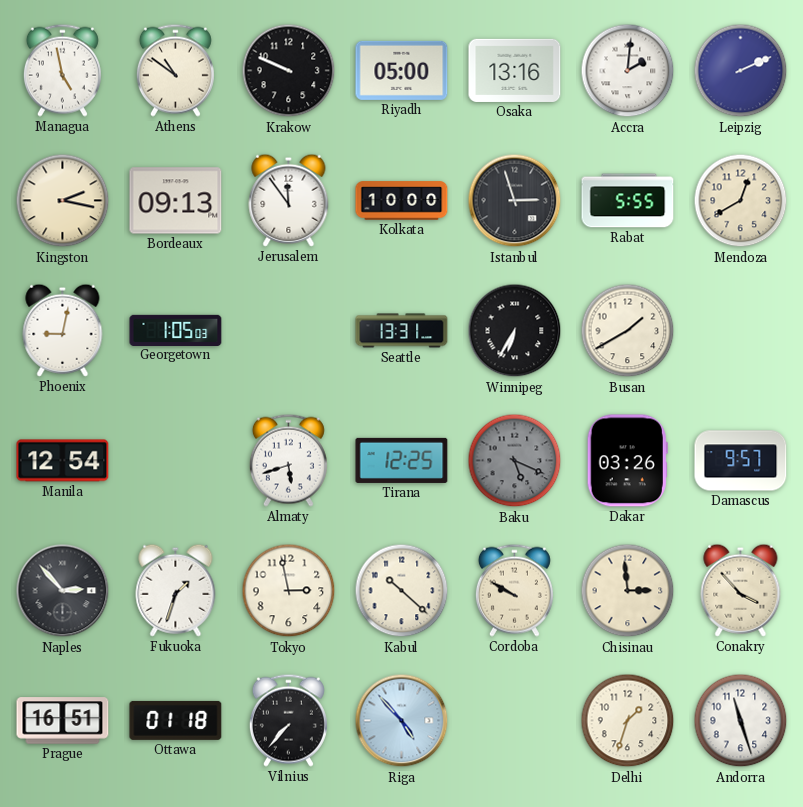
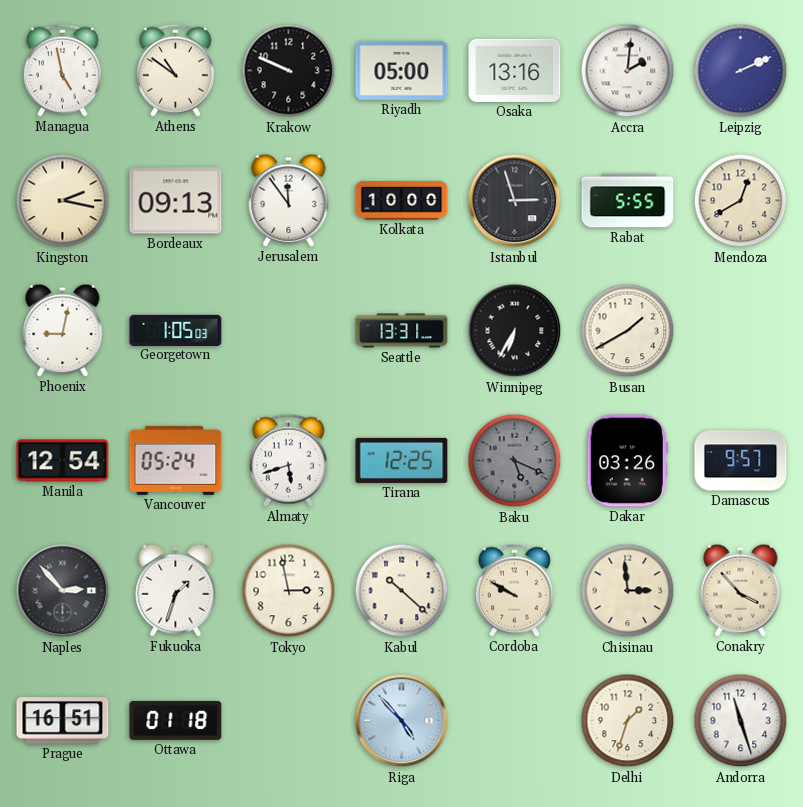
Vancouver: none -> 05:24 (176, 460)
Vilnius: 7:37 -> none (288, 720)
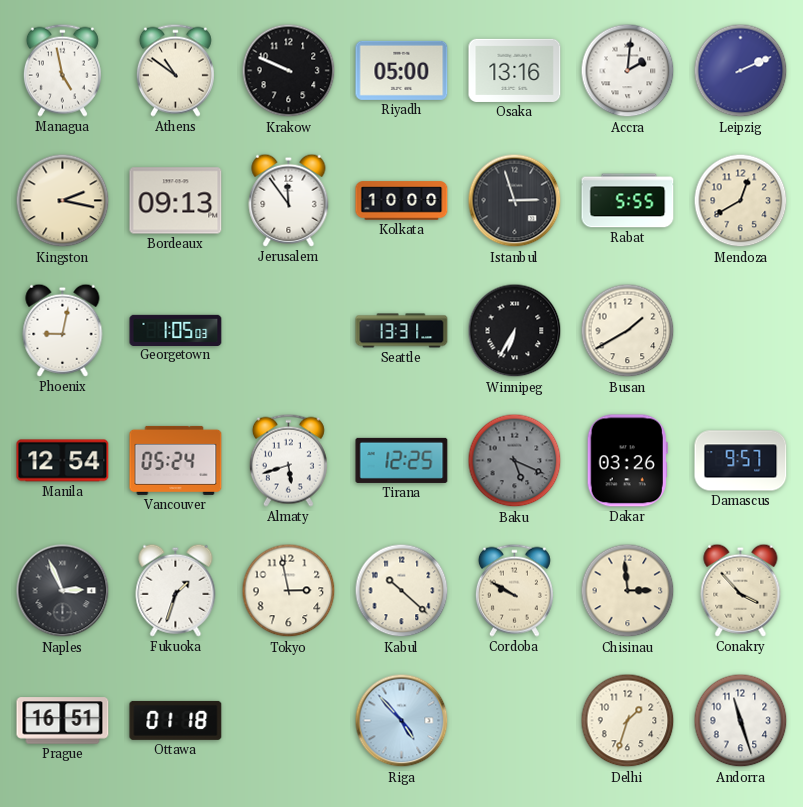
Naples: 2:53 -> 2:56 (63, 591)
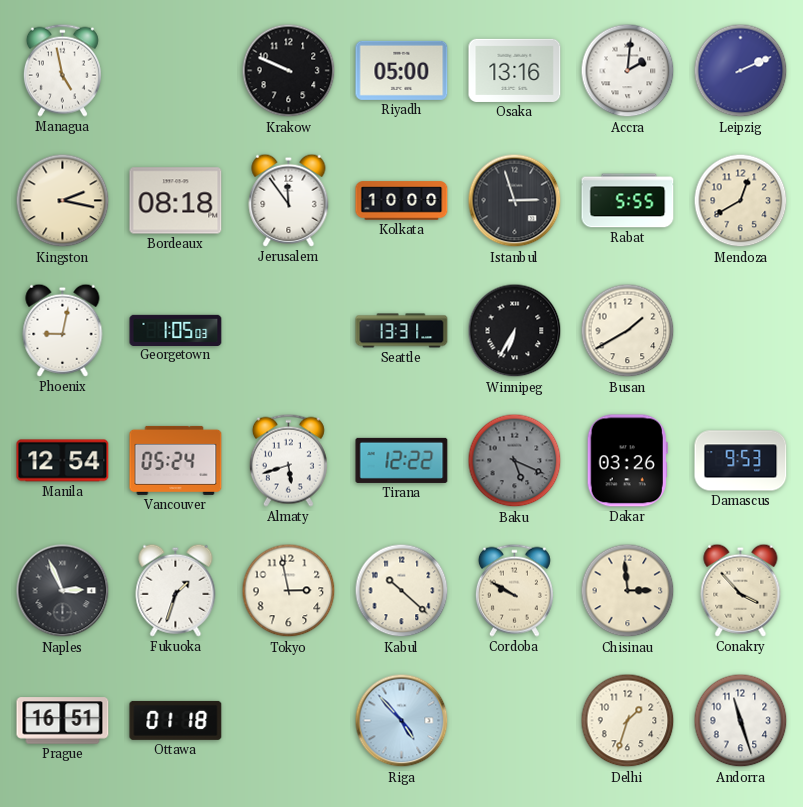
Athens: 10:51 -> none (175, 70)
Bordeaux: 09:13 -> 08:18 (176, 201)
Tirana: 12:25 -> 12:22 (402, 460)
Damascus: 9:57 -> 9:53 (741, 461)
